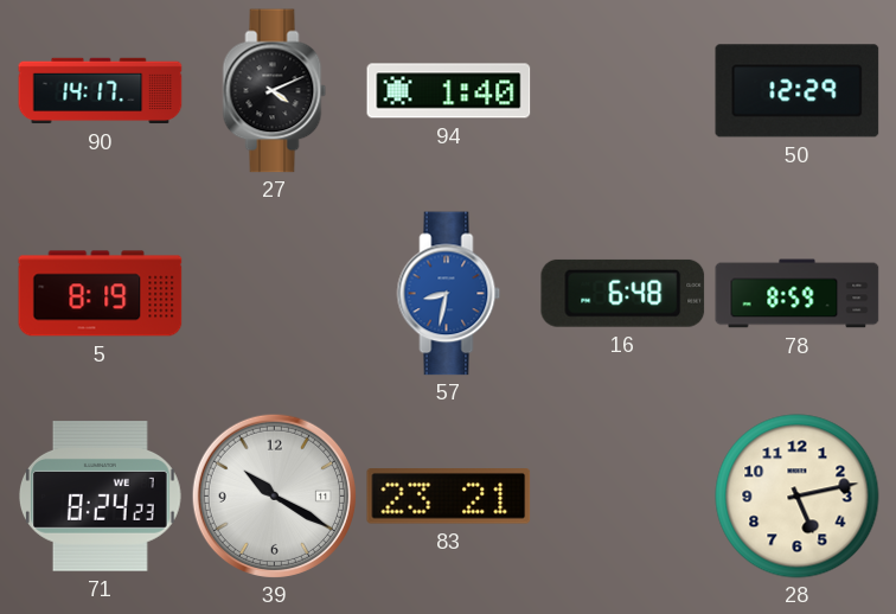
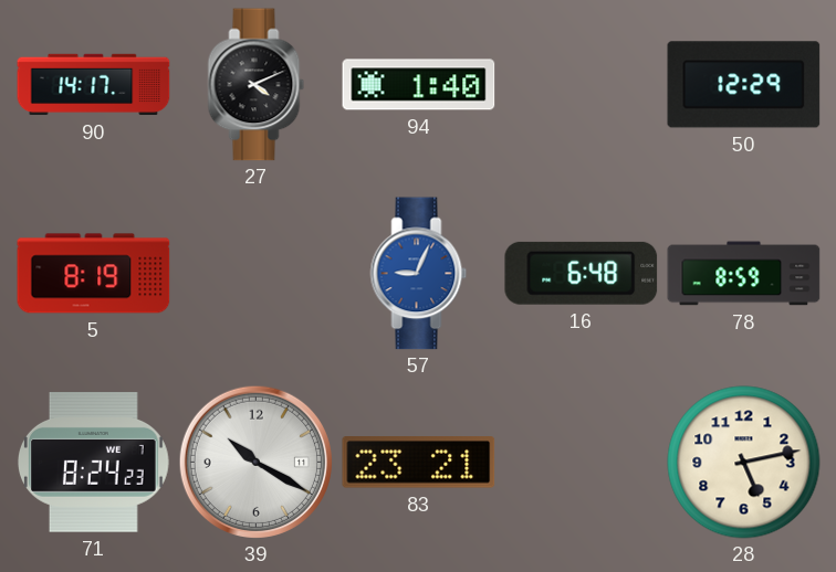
57: 8:32 -> 9:04 (419, 274)
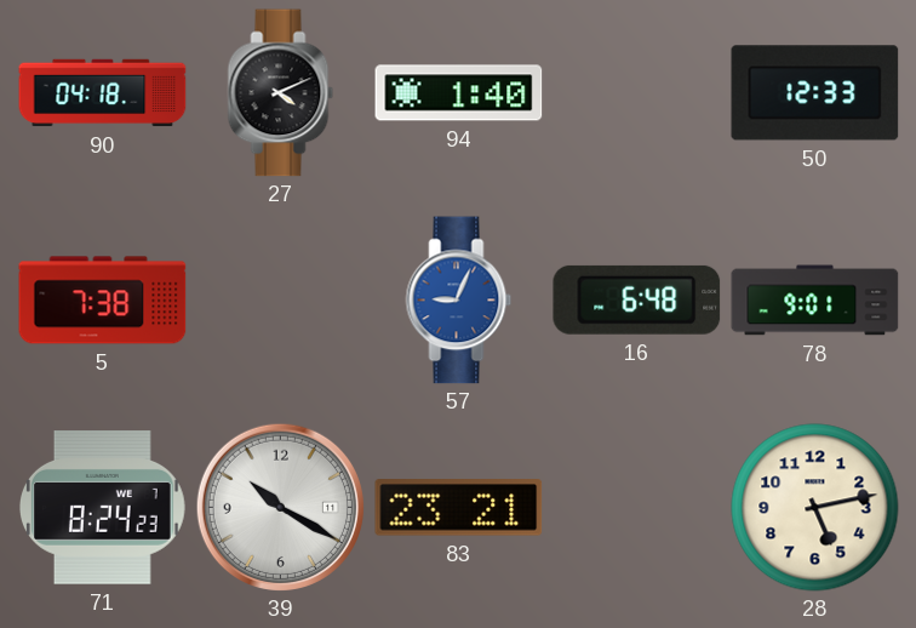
90: 14:17 -> 04:18 (103, 93)
50: 12:29 -> 12:33 (815, 93)
5: 8:19 -> 7:38 (103, 301)
78: 8:59 -> 9:01 (815, 301)
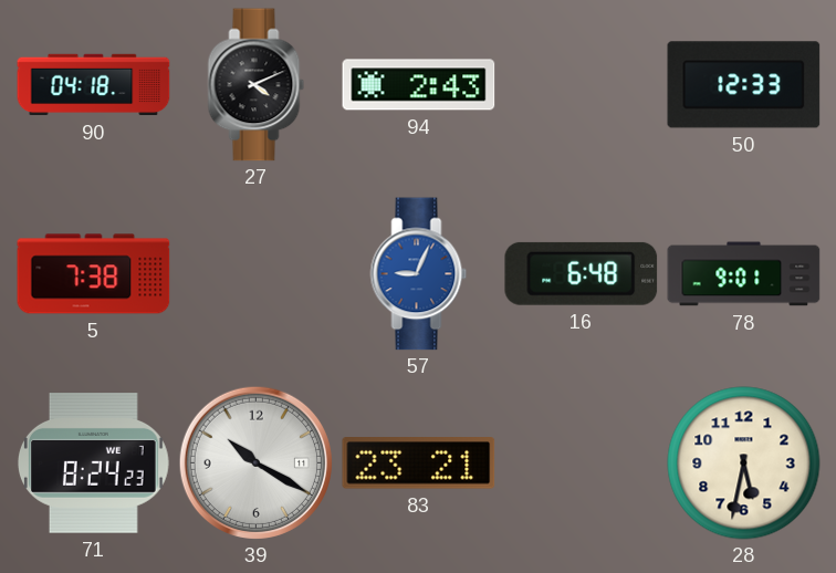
94: 1:40 -> 2:43 (419, 85)
28: 5:13 -> 5:32 (744, 463)
